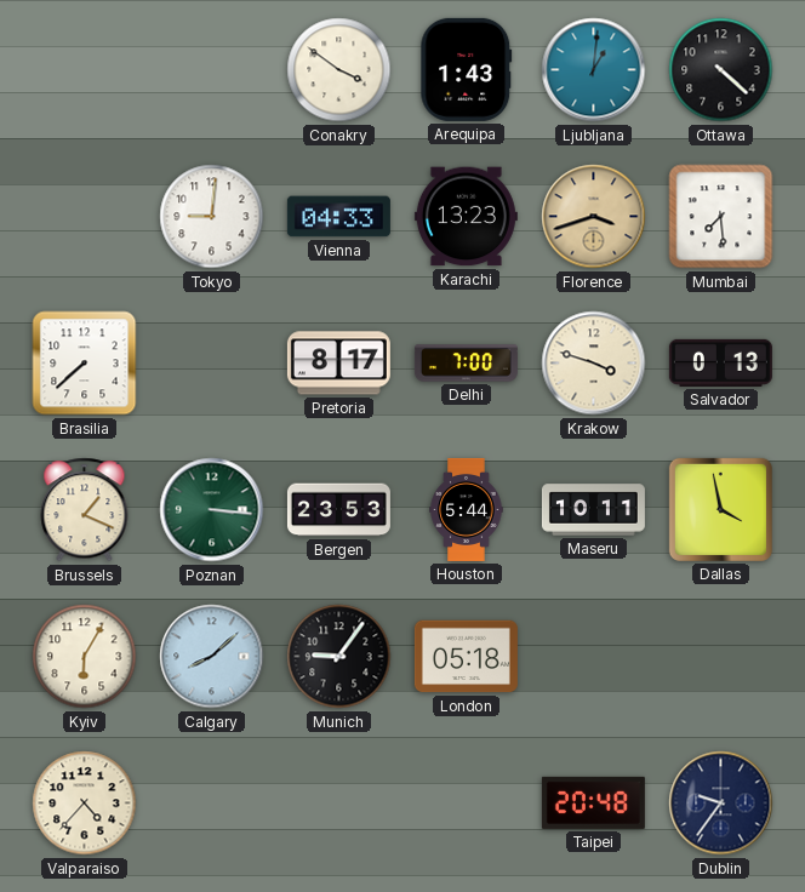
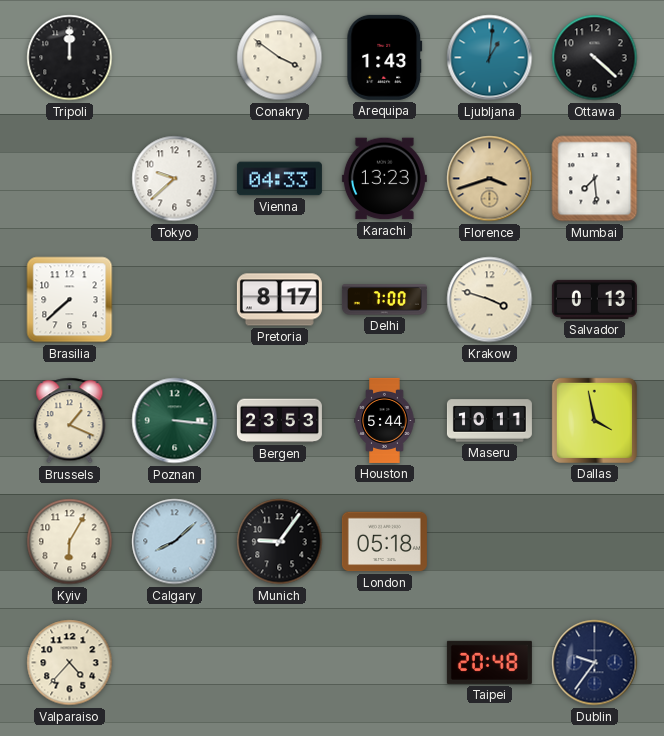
Tripoli: none -> 12:00 (70, 58)
Tokyo: 9:01 -> 9:38 (175, 179)
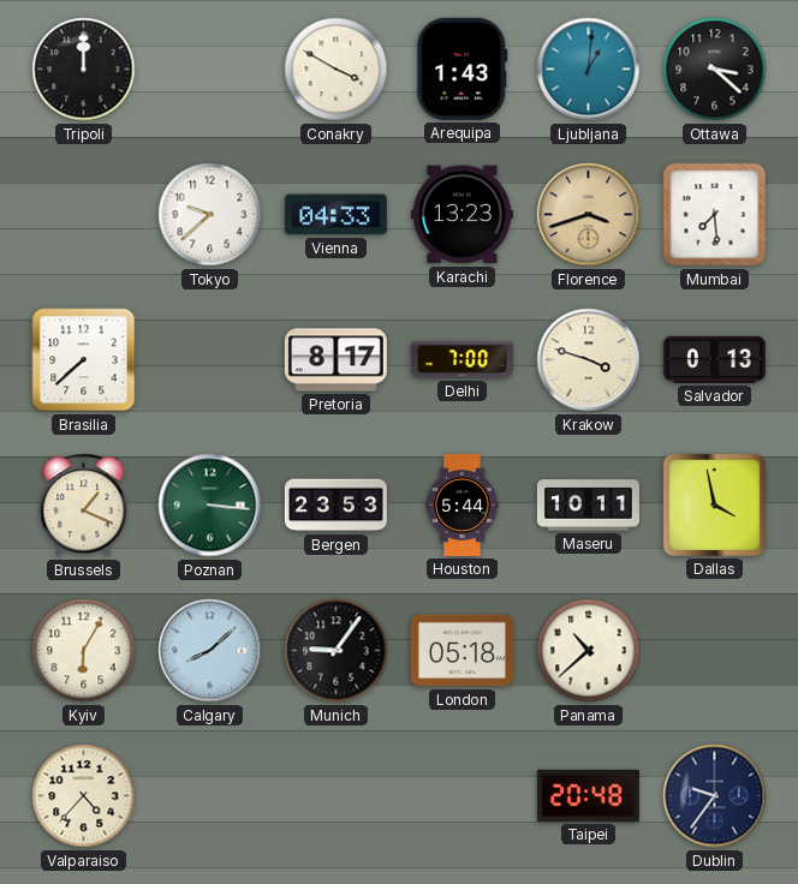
Conakry: 3:51 -> 3:50 (337, 70)
Ottawa: 4:22 -> 3:22 (715, 70)
Panama: none -> 10:38 (589, 651)
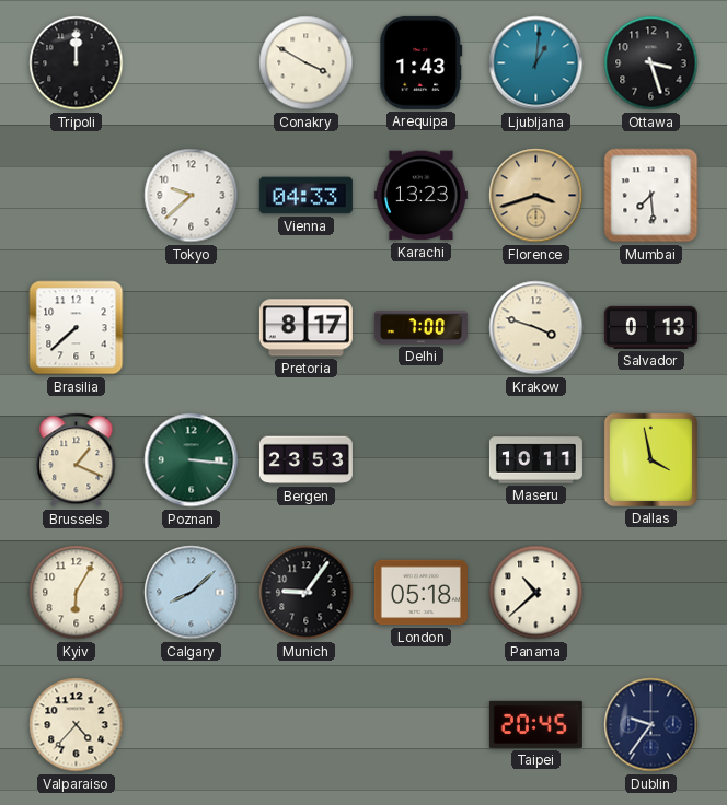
Ottawa: 3:22 -> 3:27 (651, 63)
Houston: 5:44 -> none (463, 504)
Taipei: 20:48 -> 20:45 (535, 724)
